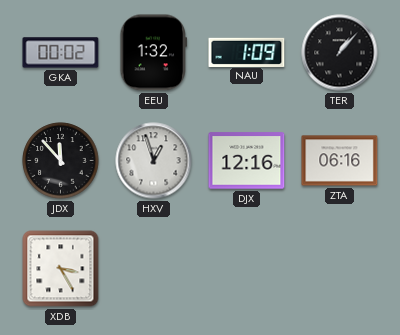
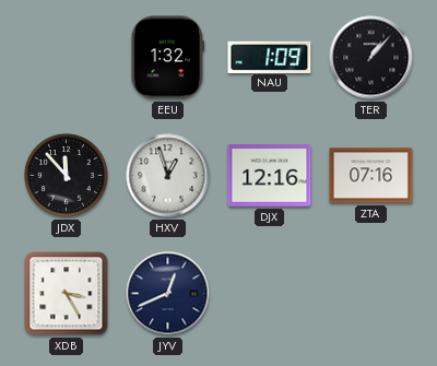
GKA: 00:02 -> none (61, 53)
ZTA: 06:16 -> 07:16 (371, 176)
JYV: none -> 12:41 (168, 294)
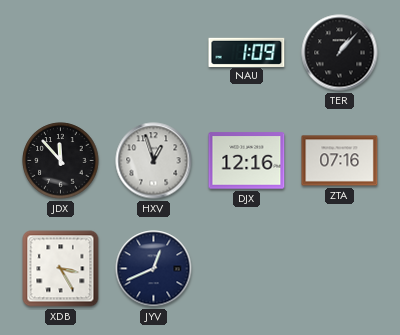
EEU: 1:32 -> none (168, 58)
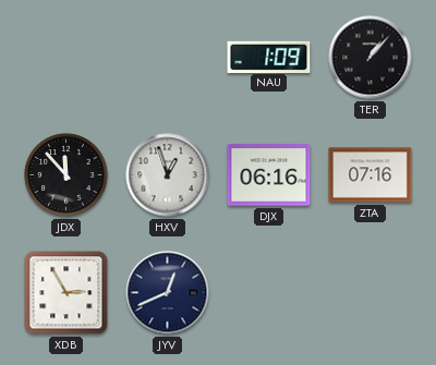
DJX: 12:16 -> 06:16 (269, 175)
XDB: 3:25 -> 2:55 (66, 293)
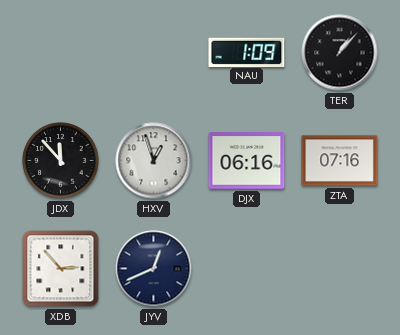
XDB: 2:55 -> 2:53 (61, 269)
